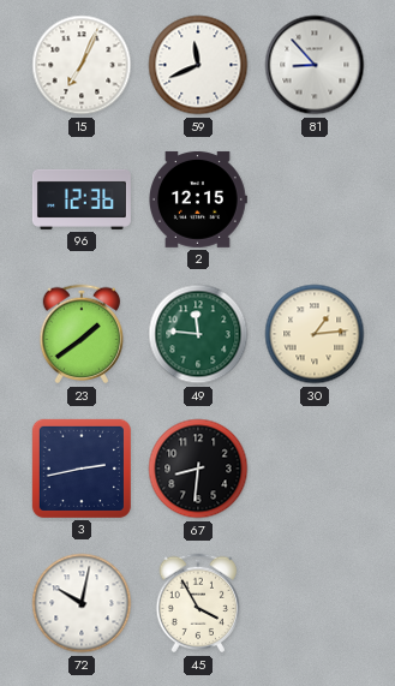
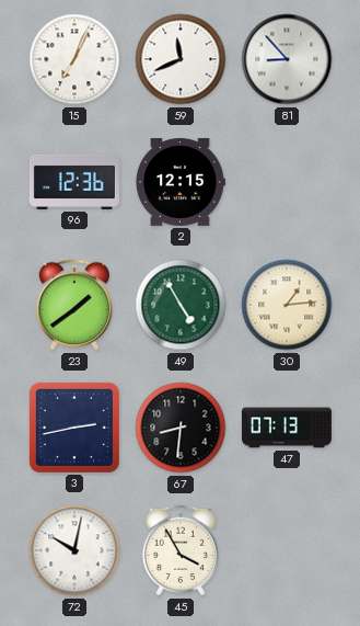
49: 11:46 -> 4:55 (181, 305)
47: none -> 07:13 (287, 428)
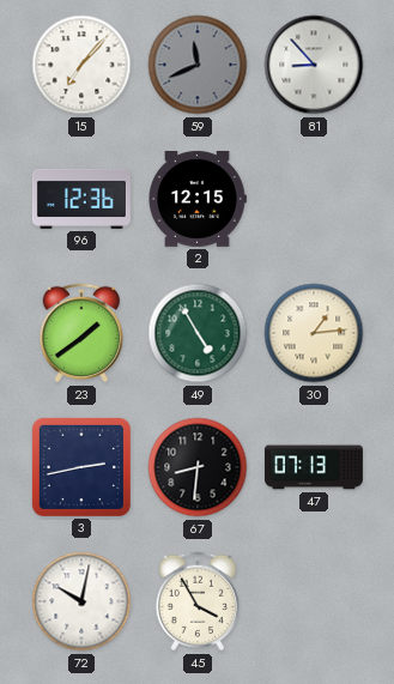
15: 7:04 -> 7:07 (81, 65)
59 dial: white -> grey (198, 65)
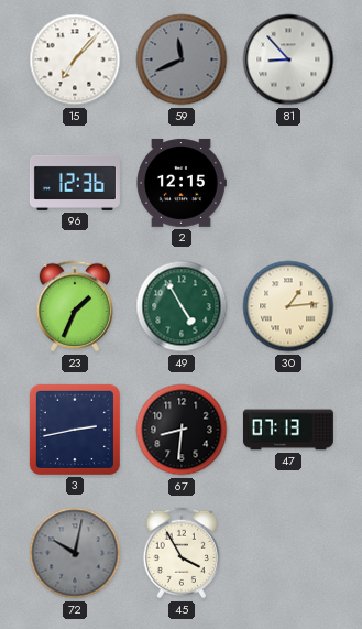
23: 1:39 -> 1:34 (75, 306)
72 dial: white -> grey (75, 553)
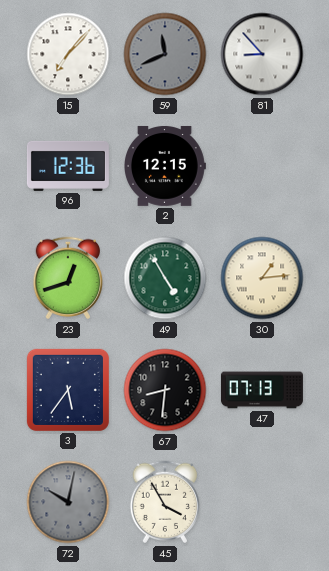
23: 1:34 -> 12:42 (68, 278)
3: 2:43 -> 5:36 (68, 390)
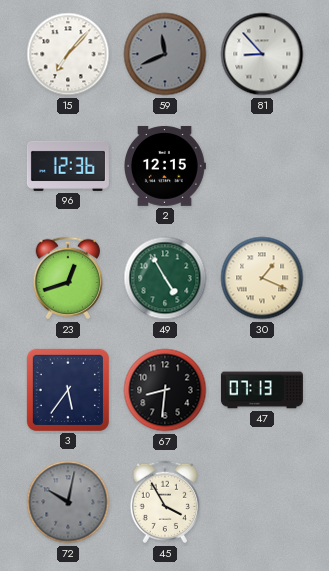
30: 1:14 -> 1:19 (262, 278)
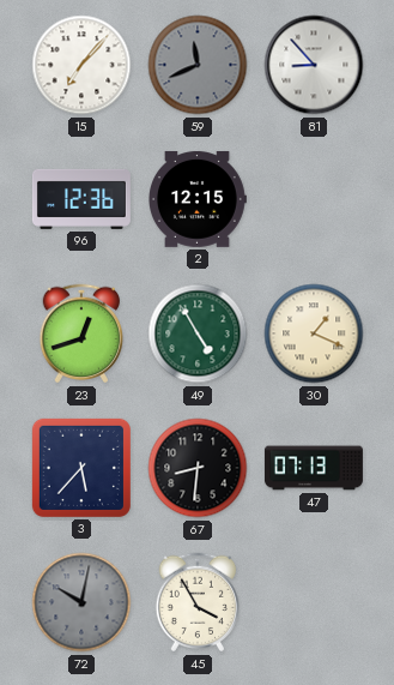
3: 5:36 -> 5:37 (81, 468)
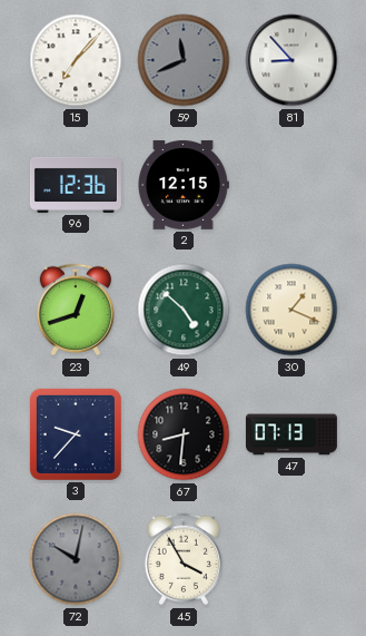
49: 4:55 -> 4:52 (184, 310)
3: 5:37 -> 9:37 (76, 434)
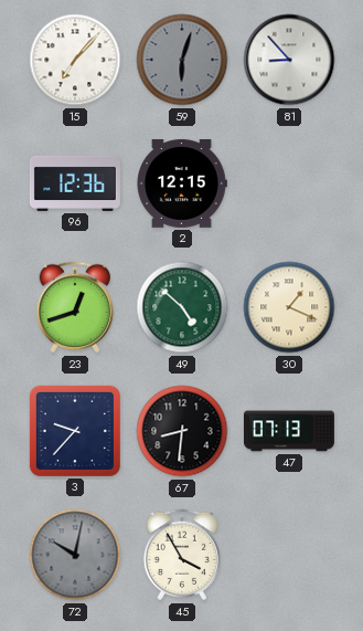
59: 11:41 -> 6:03 (182, 60)
